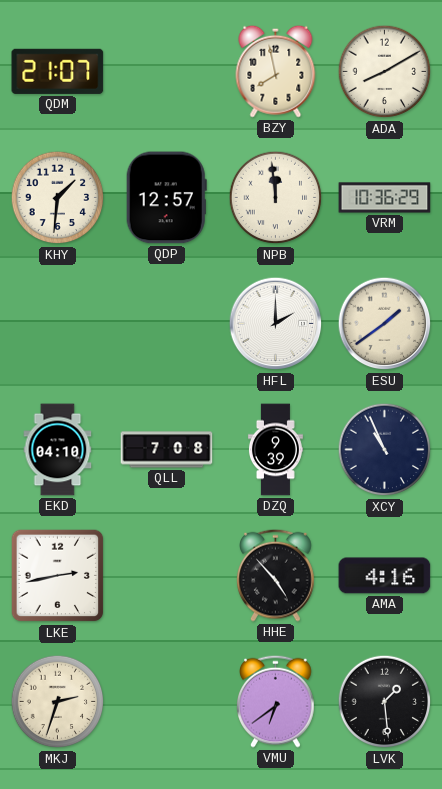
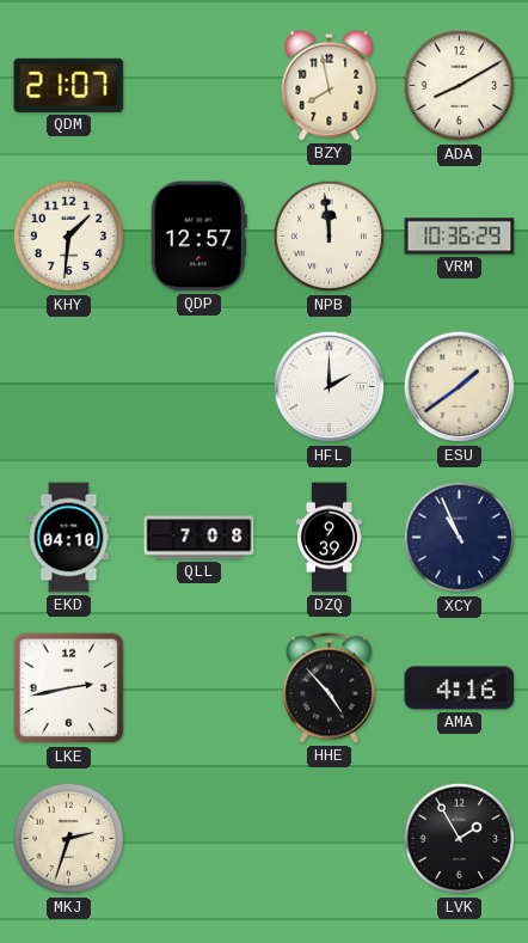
VMU: 6:39 -> none (276, 701)
LVK: 1:29 -> 1:55 (460, 839)
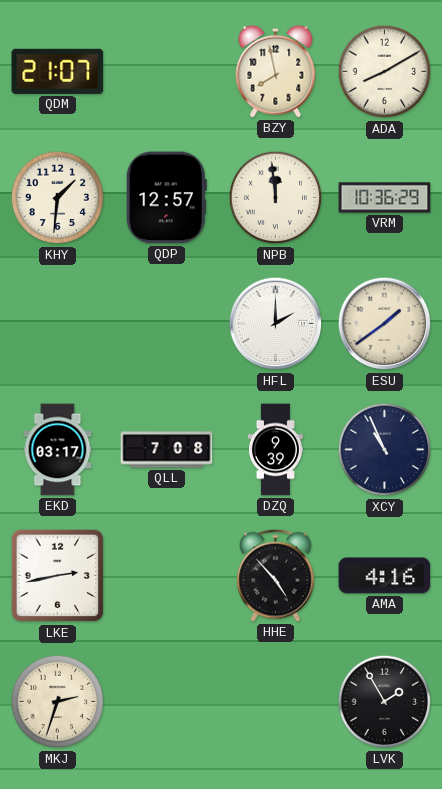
EKD: 04:10 -> 03:17 (58, 450)
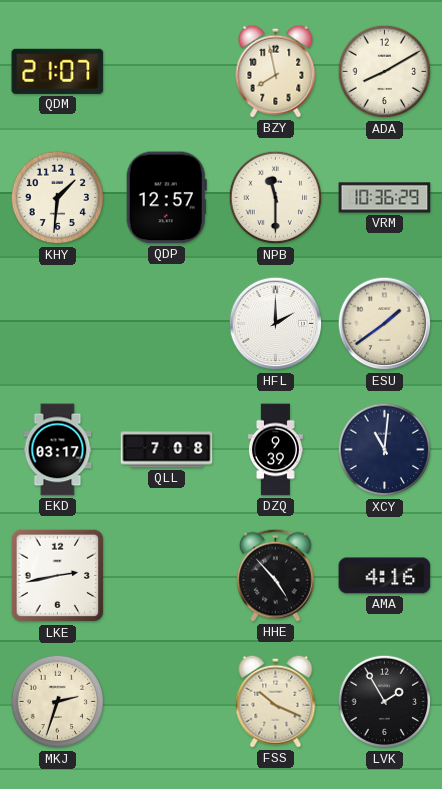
NPB: 11:59 -> 11:30 (276, 198)
XCY: 10:56 -> 11:01 (385, 450)
FSS: none -> 10:19 (276, 701)
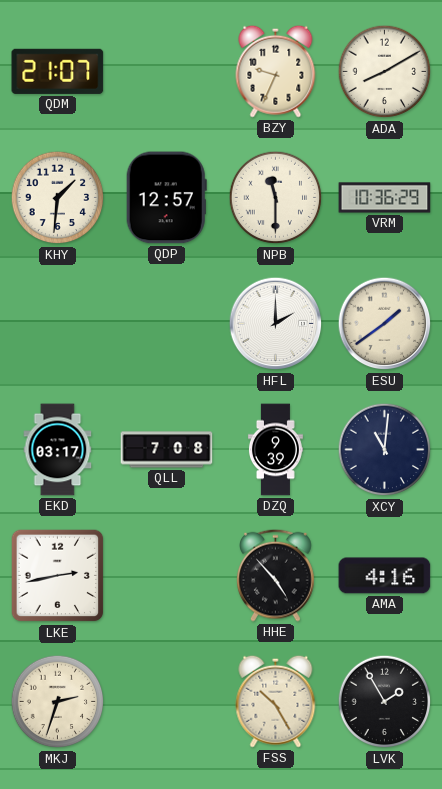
BZY: 7:58 -> 9:34 (276, 71)
FSS: 10:19 -> 10:25 (276, 701)
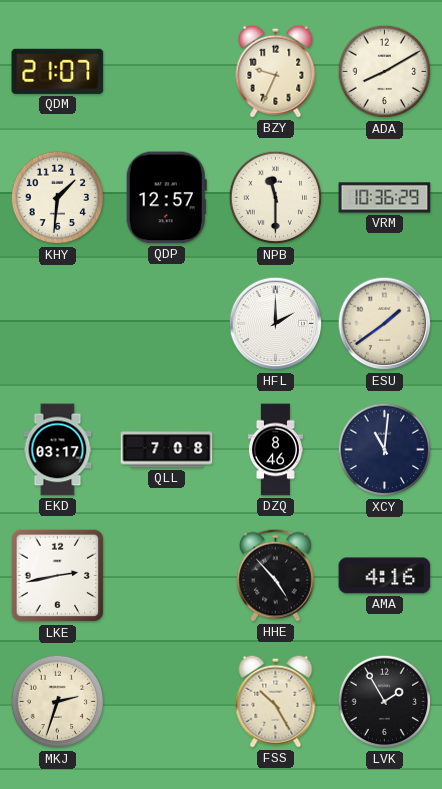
DZQ: 9:39 -> 8:46 (275, 450)
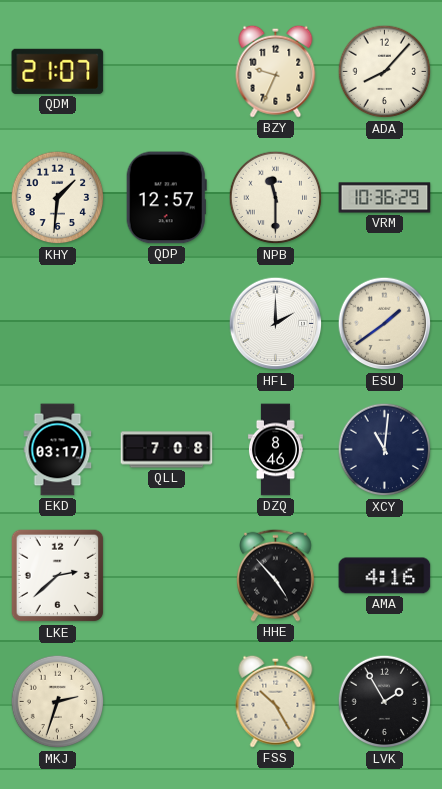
ADA: 8:10 -> 8:07 (385, 72)
LKE: 2:43 -> 2:38 (58, 576)
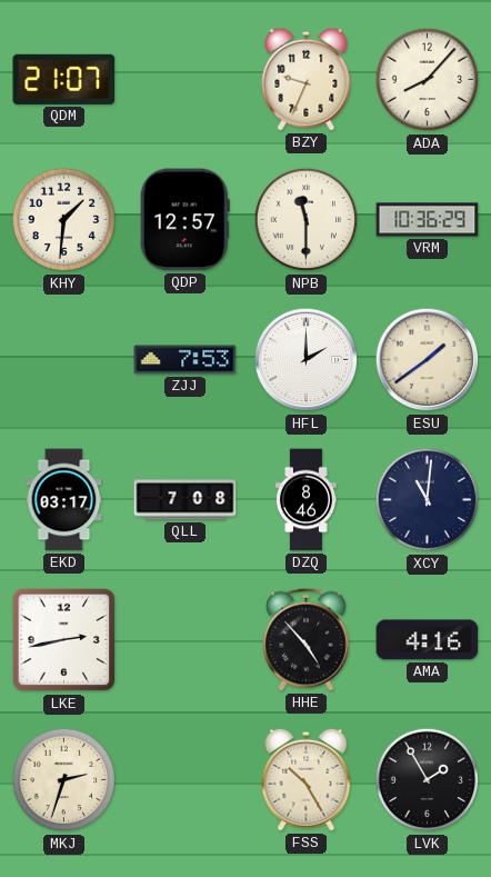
ZJJ: none -> 7:53 (186, 360)
LKE: 2:38 -> 2:43 (64, 640)
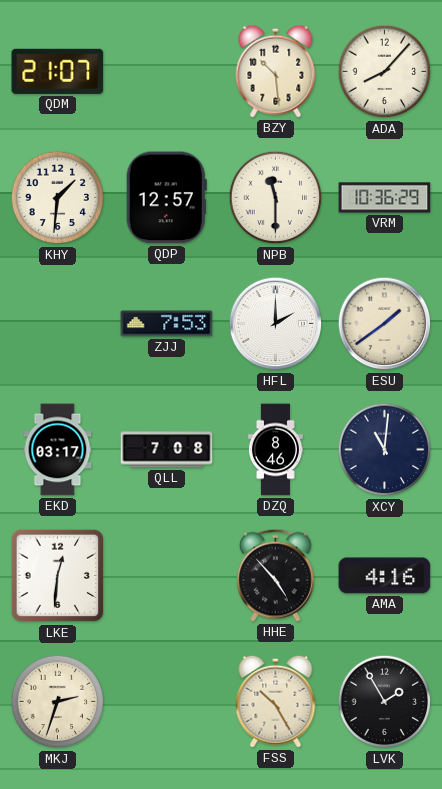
BZY: 9:34 -> 10:29 (276, 71)
LKE: 2:43 -> 12:31 (58, 576)
